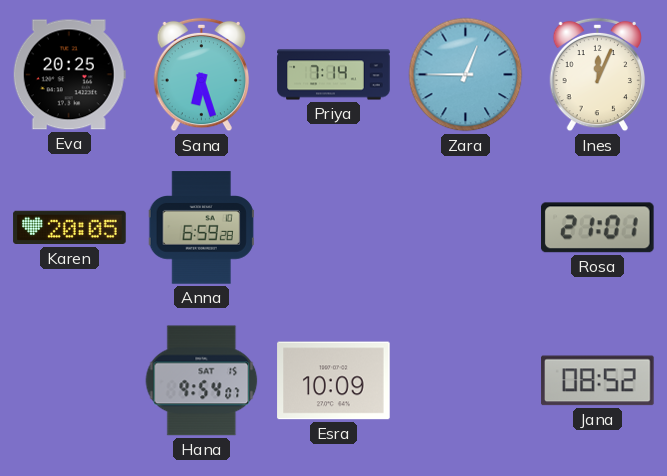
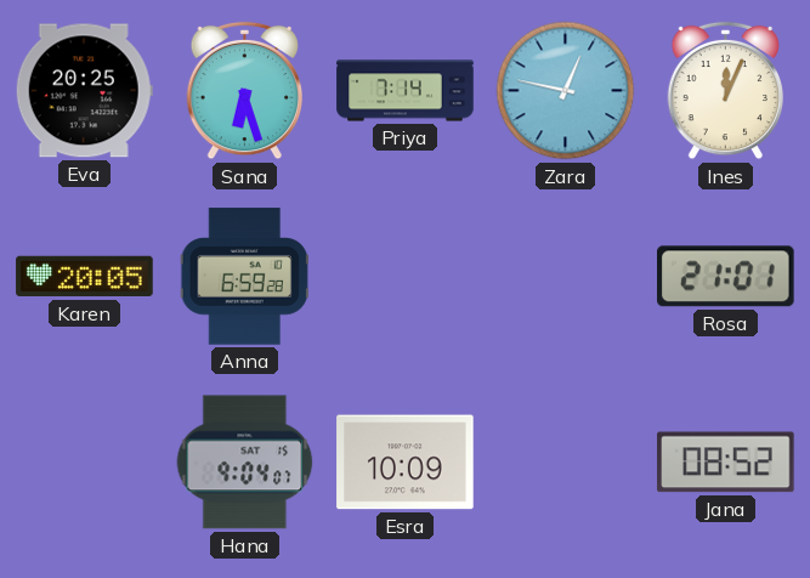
Zara: 12:45 -> 12:47 (566, 91)
Hana: 9:54 -> 9:04 (245, 463)
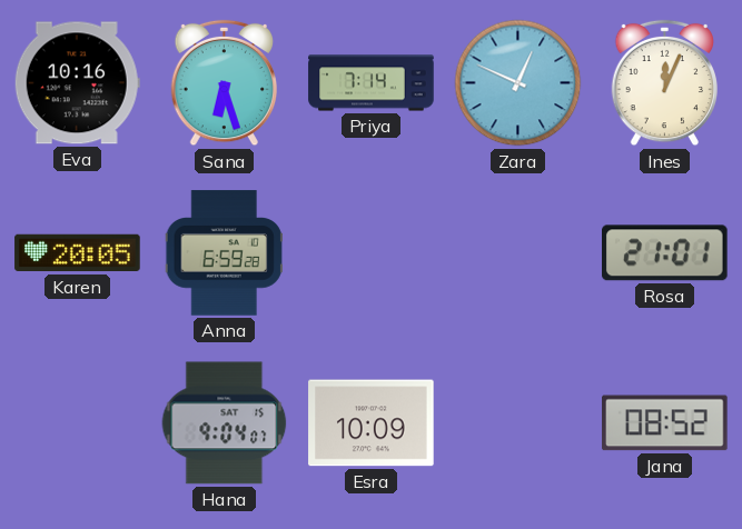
Eva: 20:25 -> 10:16 (77, 83)
Zara: 12:47 -> 12:49 (518, 83)
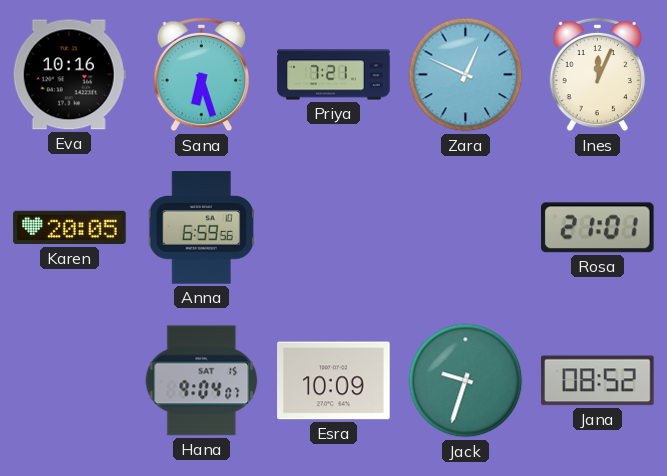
Priya: 7:14 -> 7:21 (334, 75)
Anna: 6:59:28 -> 6:59:56 (201, 228)
Jack: none -> 9:33 (466, 381)
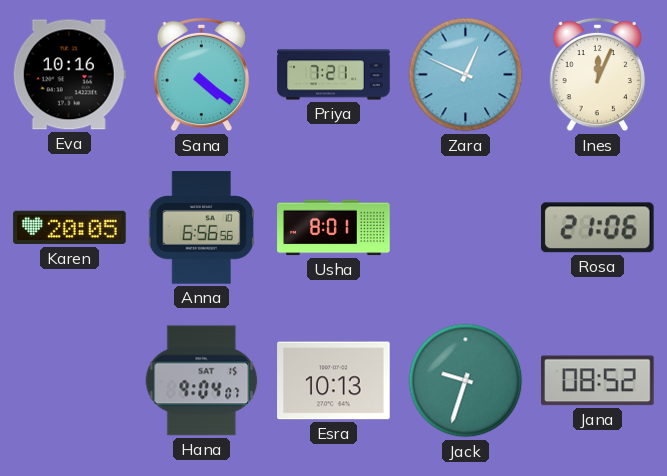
Sana: 6:27 -> 4:21 (202, 75)
Anna: 6:59 -> 6:56 (201, 228)
Usha: none -> 8:01 (334, 228)
Rosa: 21:01 -> 21:06 (598, 228)
Esra: 10:09 -> 10:13 (334, 381)
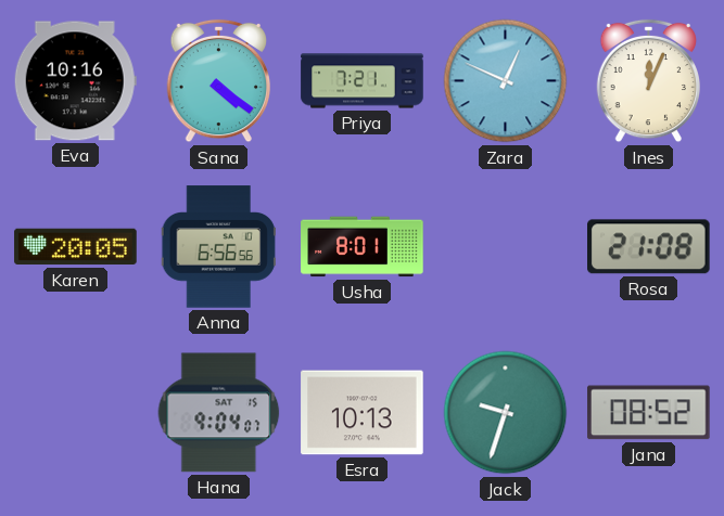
Rosa: 21:06 -> 21:08 (649, 247)
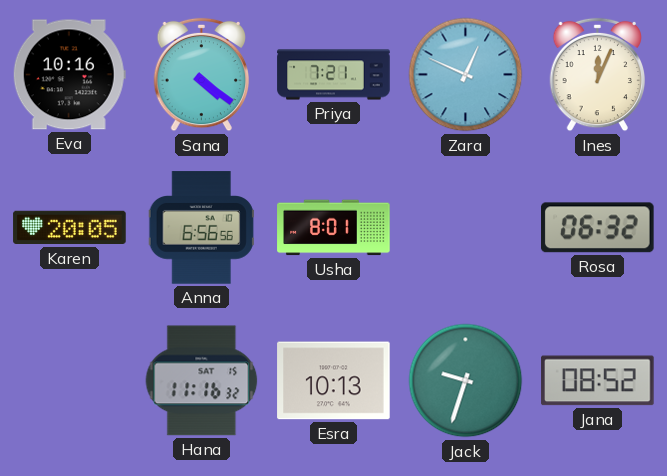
Rosa: 21:08 -> 06:32 (598, 228)
Hana: 9:04 -> 11:16 (202, 381)
